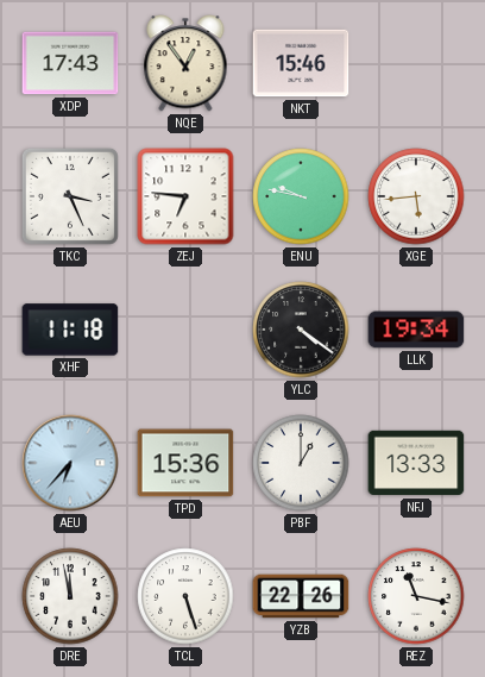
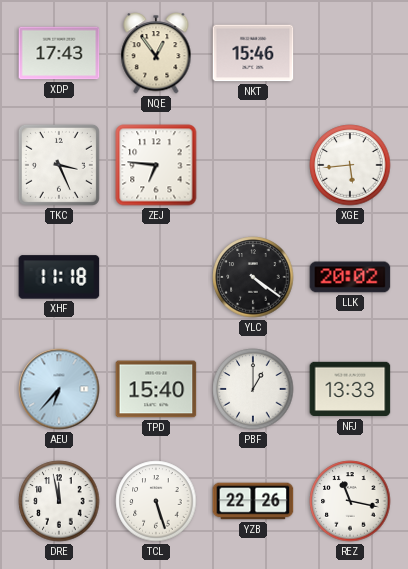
ENU: 9:47 -> none (301, 196)
LLK: 19:34 -> 20:02 (350, 277)
TPD: 15:36 -> 15:40 (156, 389)
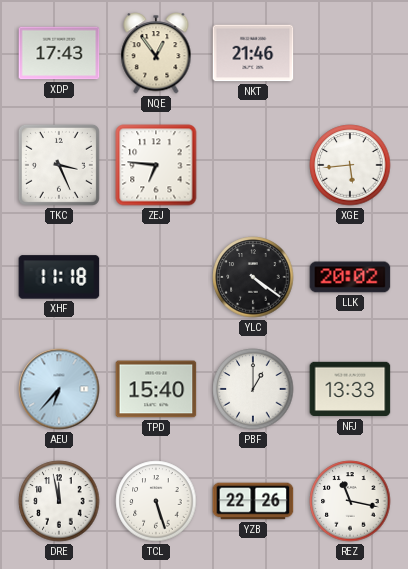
NKT: 15:46 -> 21:46 (253, 53)
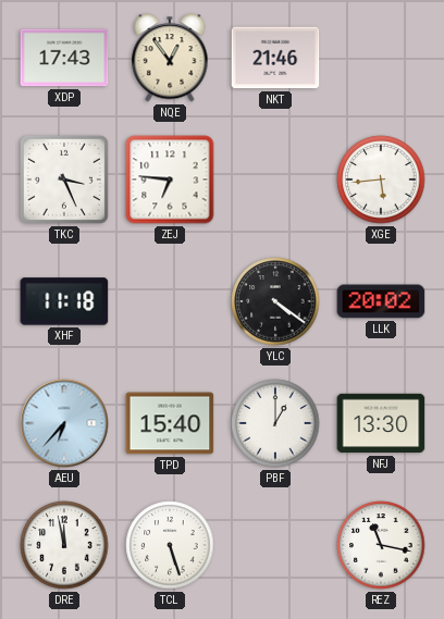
NFJ: 13:33 -> 13:30 (381, 423)
YZB: 22:26 -> none (253, 501)
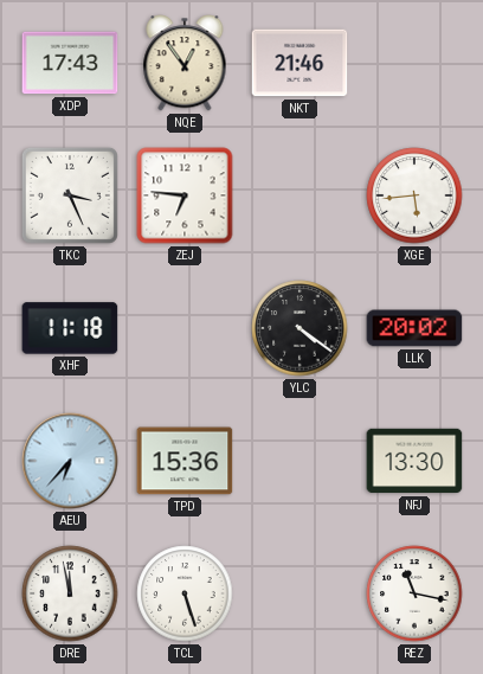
TPD: 15:40 -> 15:36 (185, 461)
PBF: 1:00 -> none (275, 423)
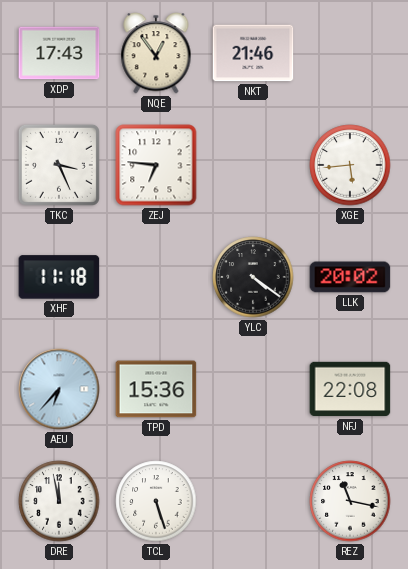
NFJ: 13:30 -> 22:08 (350, 389)
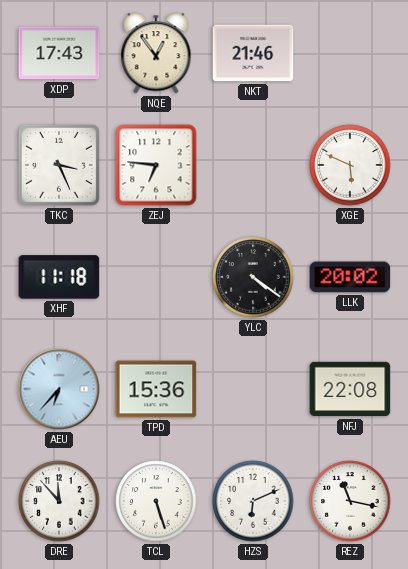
XGE: 5:44 -> 5:49 (350, 165)
DRE: 11:58 -> 11:53 (59, 501)
HZS: none -> 6:11 (253, 501)
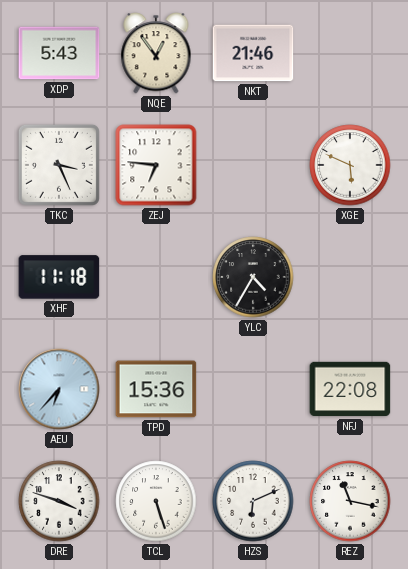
XDP: 17:43 -> 5:43 (59, 53)
YLC: 4:21 -> 4:35 (253, 277)
LLK: 20:02 -> none (350, 277)
DRE: 11:53 -> 3:48 (59, 501)
